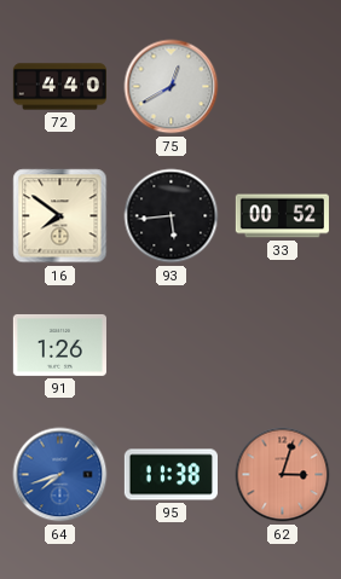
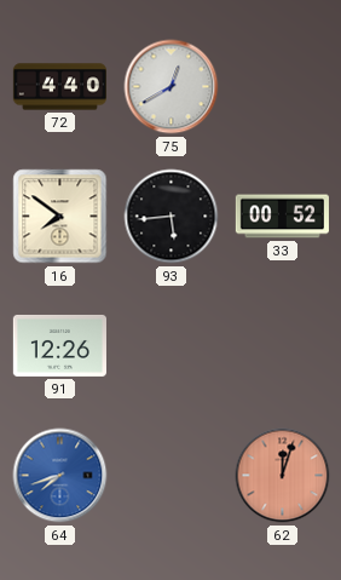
91: 1:26 -> 12:26 (59, 345)
95: 11:38 -> none (170, 475)
62: 3:03 -> 12:03 (283, 476)
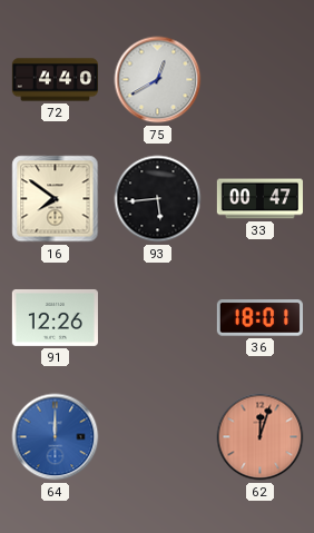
33: 00:52 -> 00:47 (259, 199)
36: none -> 18:01 (259, 318)
64: 7:42 -> 12:00 (56, 437)
